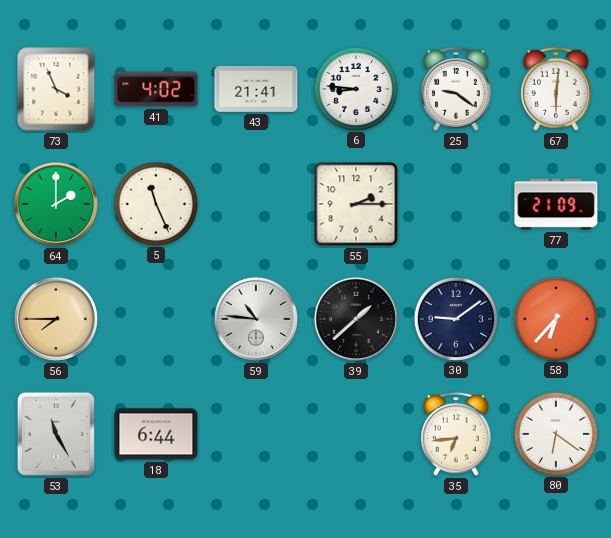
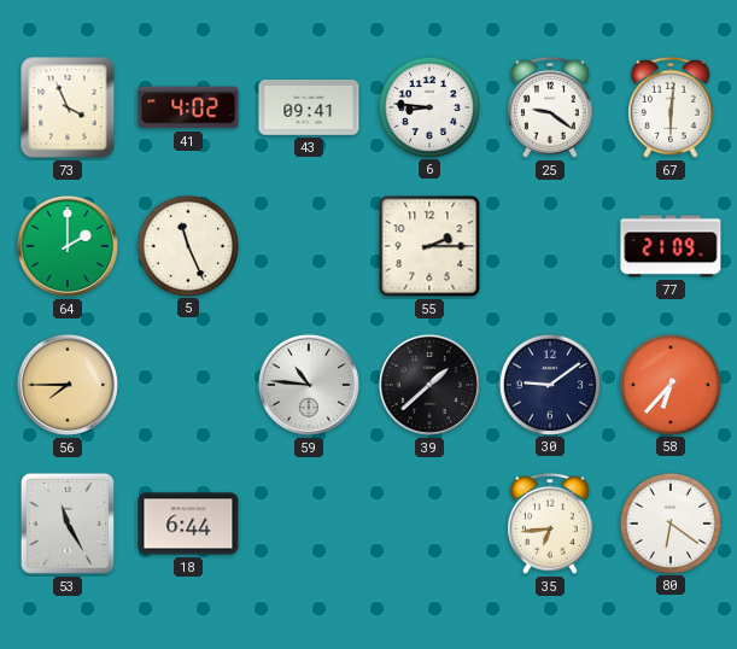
43: 21:41 -> 09:41 (309, 107)
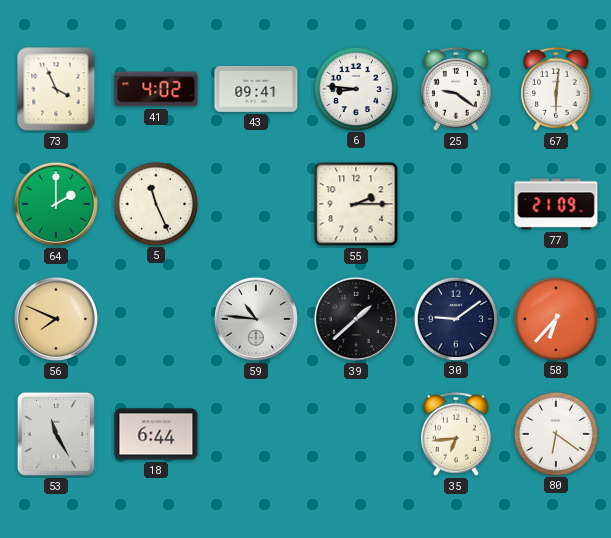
56: 7:45 -> 7:49 (56, 319)
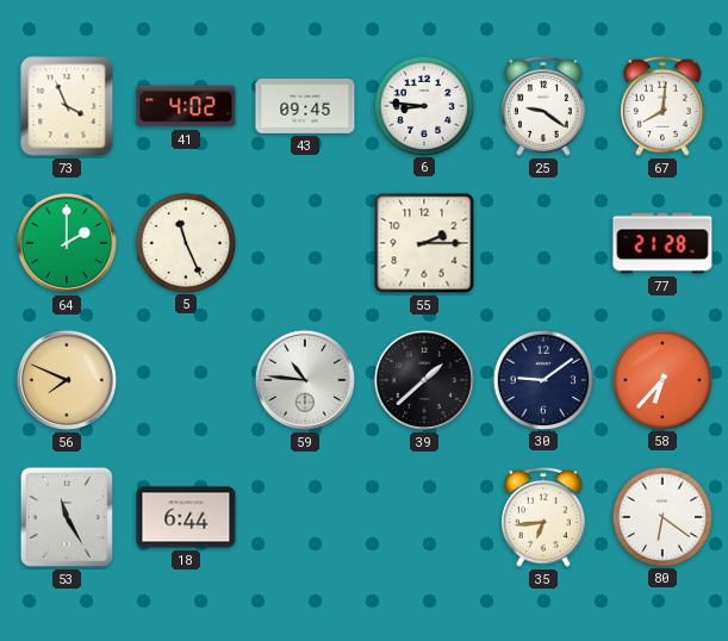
43: 09:41 -> 09:45 (305, 106)
67: 6:01 -> 8:01 (662, 106)
77: 21:09 -> 21:28 (662, 243)
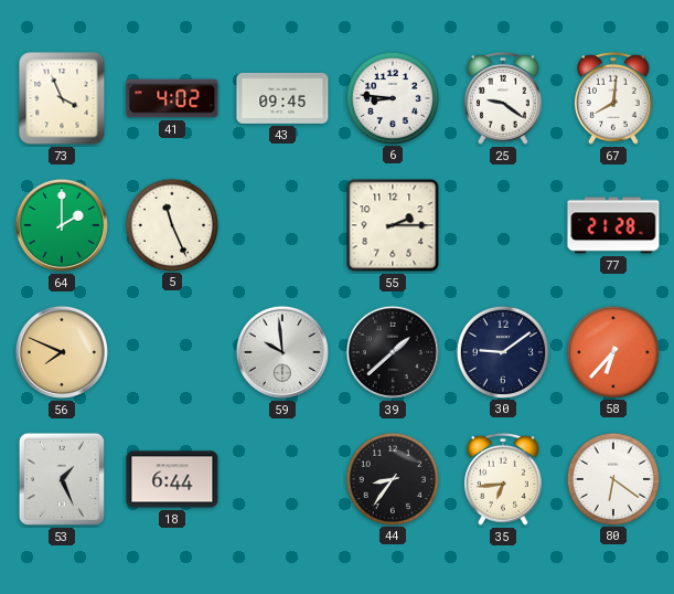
59: 10:46 -> 9:59 (282, 352)
53: 11:25 -> 1:26 (62, 479)
44: none -> 8:36 (392, 478)
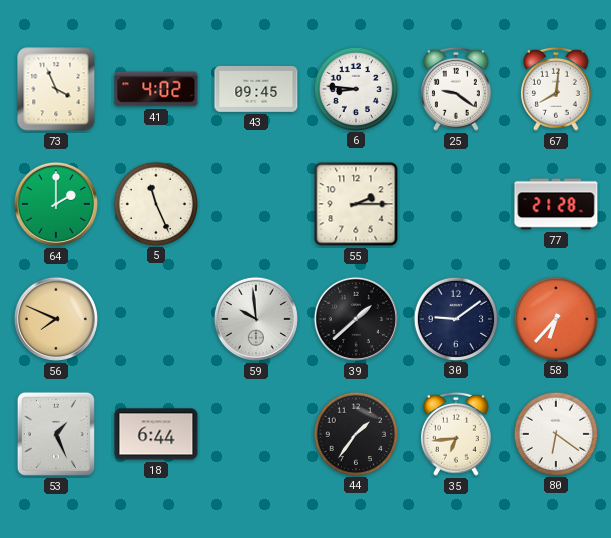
44: 8:36 -> 1:36 (355, 433)
